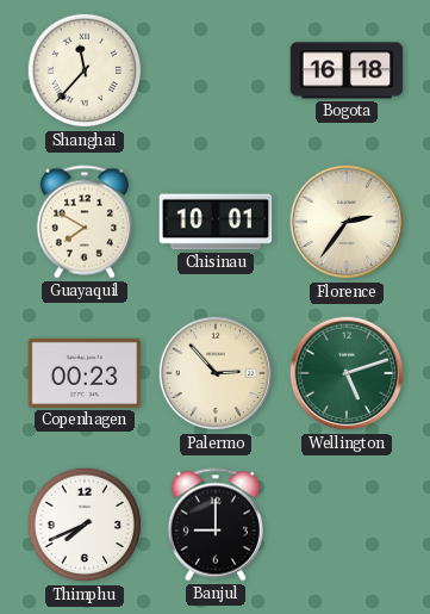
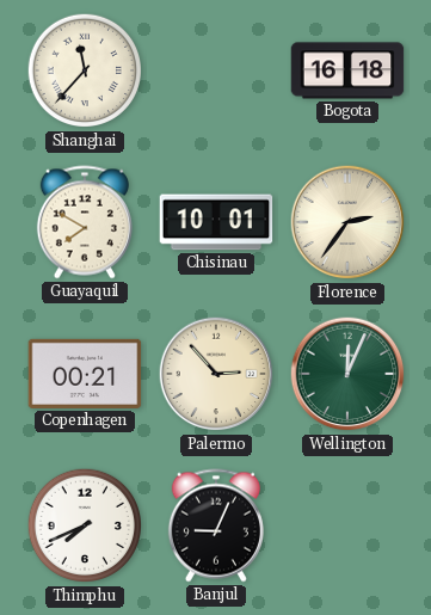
Copenhagen: 00:23 -> 00:21 (85, 374)
Wellington: 5:12 -> 12:04 (347, 374)
Banjul: 9:00 -> 9:04 (216, 525)
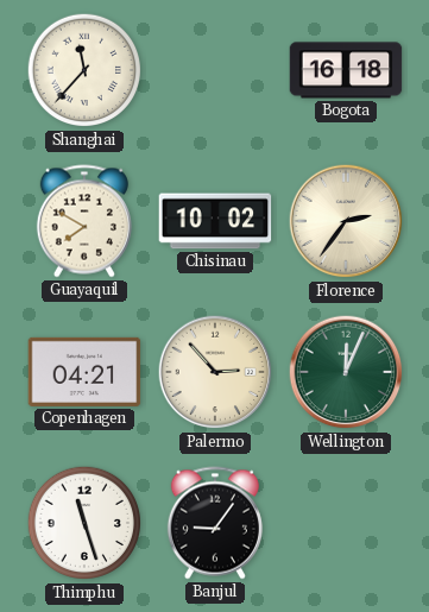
Chisinau: 10:01 -> 10:02 (215, 221)
Copenhagen: 00:21 -> 04:21 (84, 372)
Thimphu: 7:41 -> 11:27 (84, 523)
Banjul: 9:04 -> 9:06 (215, 523)
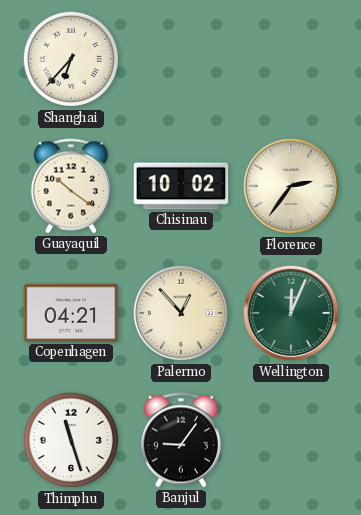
Shanghai: 11:37 -> 6:37 (71, 59)
Bogota: 16:18 -> none (346, 70)
Guayaquil: 7:50 -> 10:21 (71, 186)
Palermo: 2:53 -> 12:53 (181, 313)
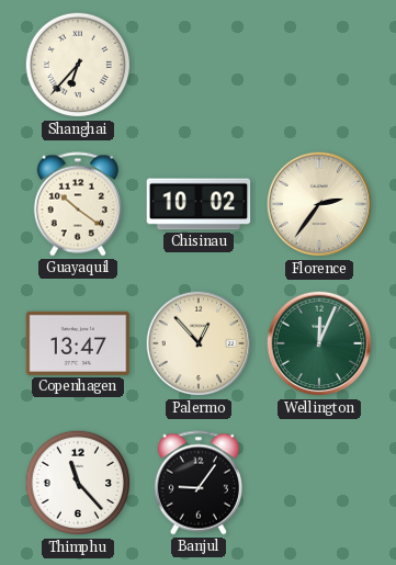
Copenhagen: 04:21 -> 13:47 (78, 343)
Thimphu: 11:27 -> 11:23 (78, 483)
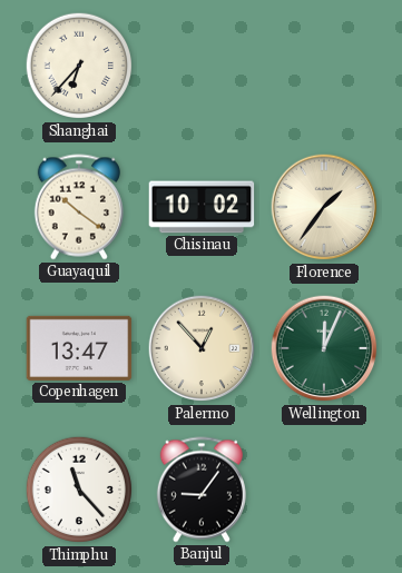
Florence: 2:36 -> 1:36 (324, 207)
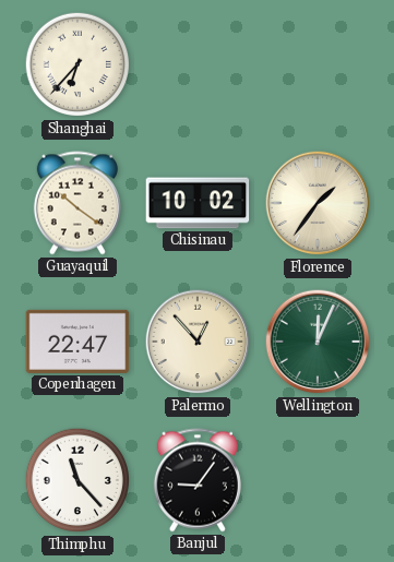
Copenhagen: 13:47 -> 22:47 (77, 342)
